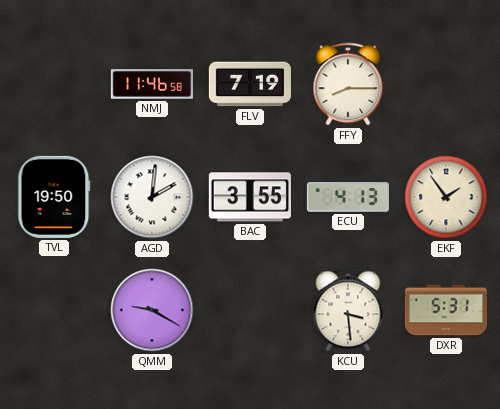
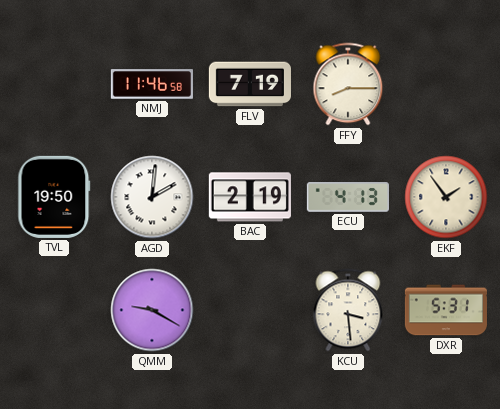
BAC: 3:55 -> 2:19 (250, 197)
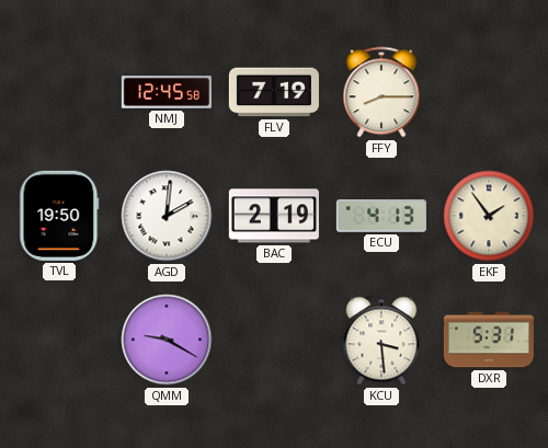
NMJ: 11:46 -> 12:45 (167, 92)
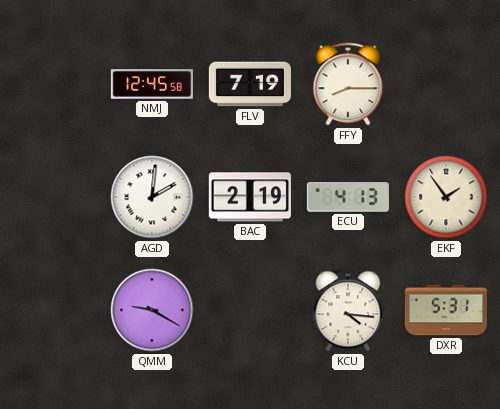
TVL: 19:50 -> none (59, 216)
KCU: 3:29 -> 4:16 (348, 310)
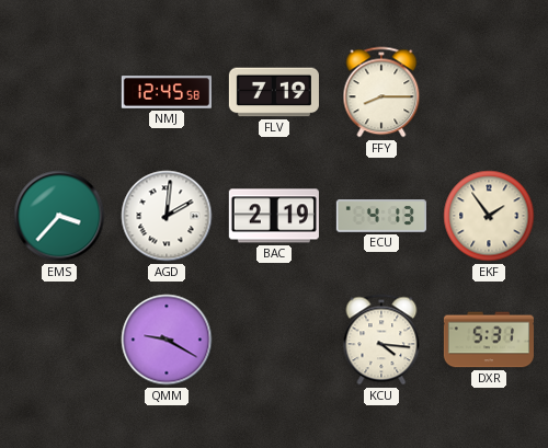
EMS: none -> 3:37 (59, 216)
